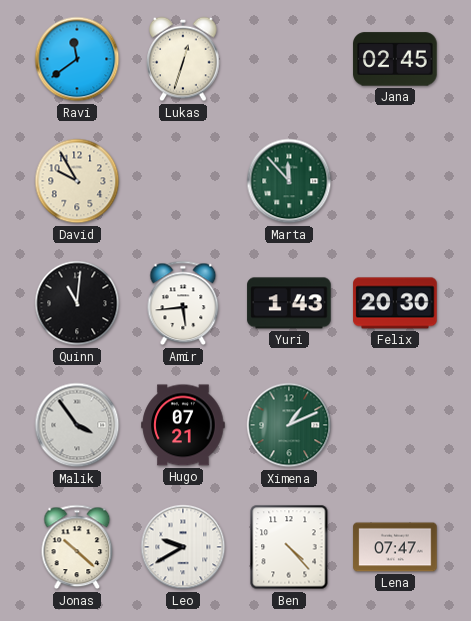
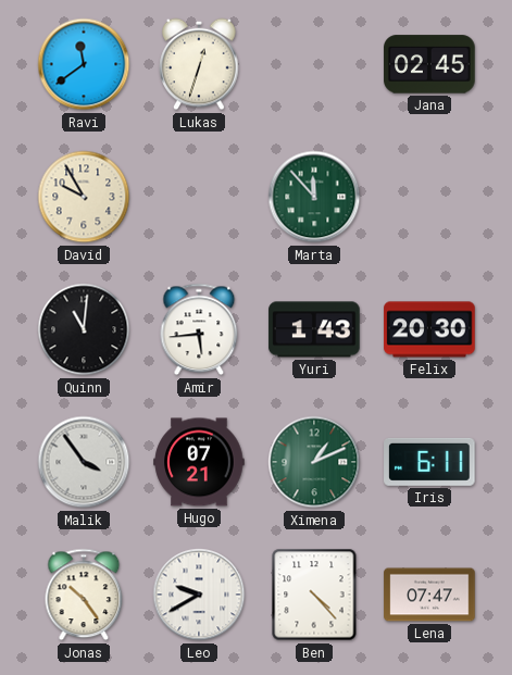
Iris: none -> 6:11 (429, 462)
Jonas: 10:22 -> 10:24 (84, 595)
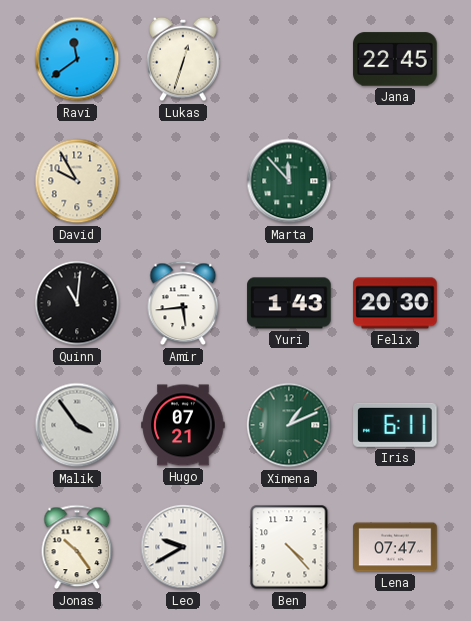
Jana: 02:45 -> 22:45 (395, 59)
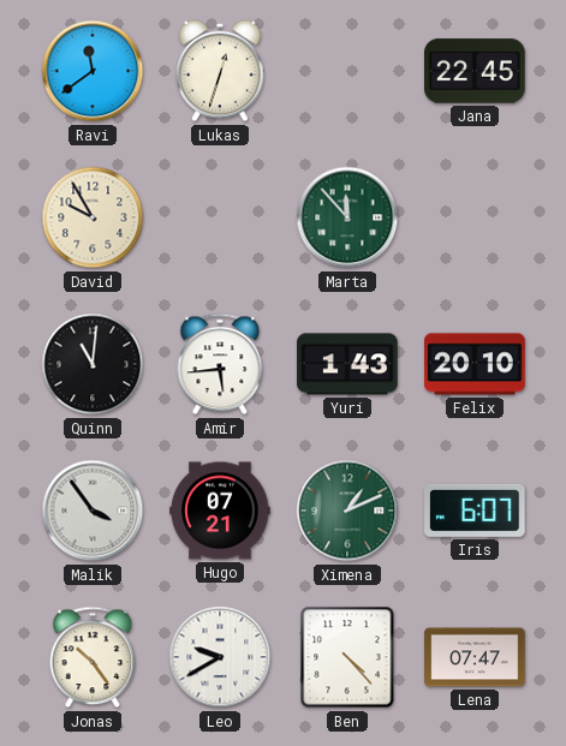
Felix: 20:30 -> 20:10 (475, 364)
Iris: 6:11 -> 6:07 (475, 511)
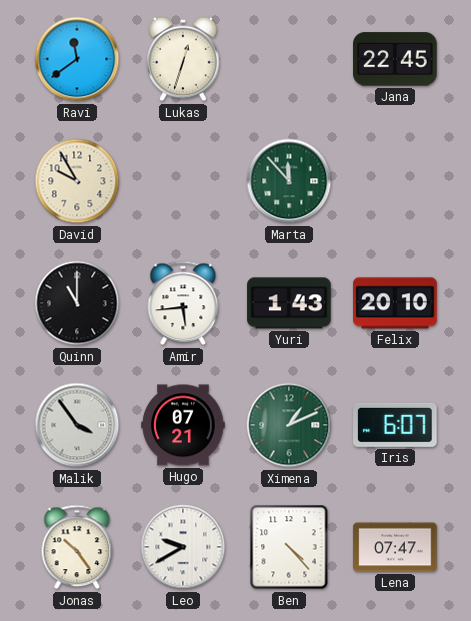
Quinn: 11:01 -> 11:00 (77, 303)
